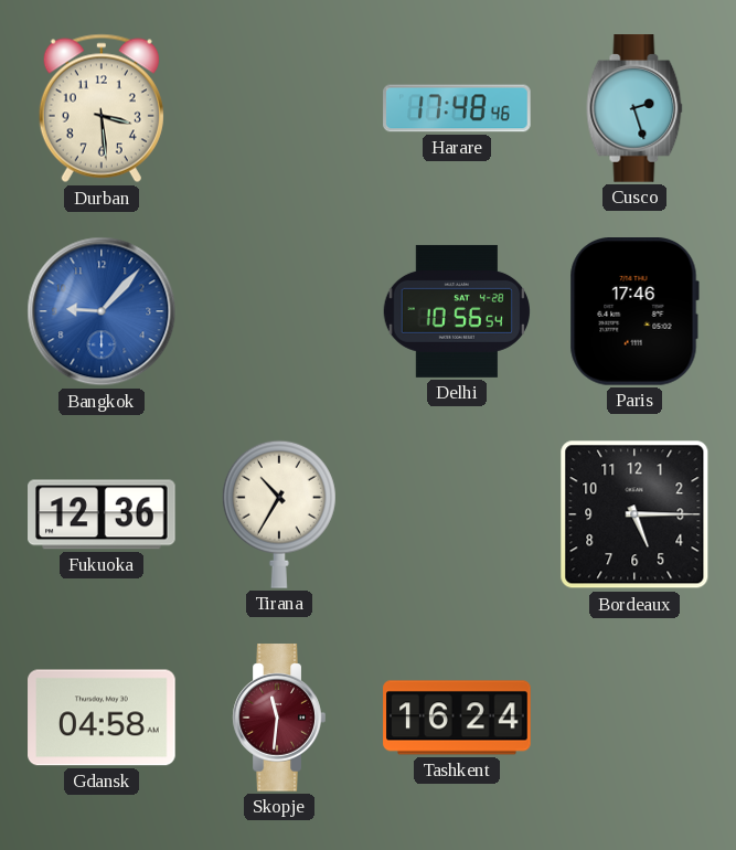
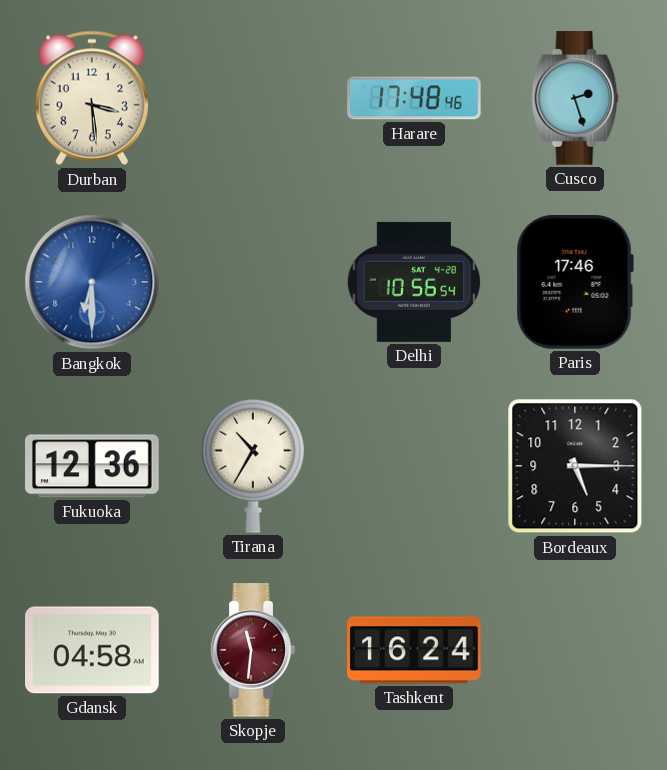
Bangkok: 9:07 -> 6:30 (92, 282)
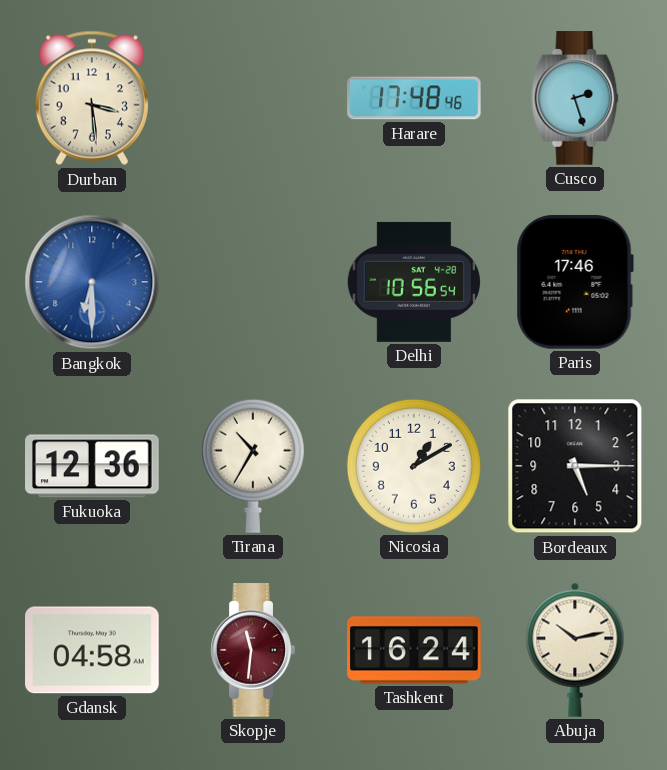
Nicosia: none -> 1:10 (414, 466)
Abuja: none -> 10:13 (575, 650)
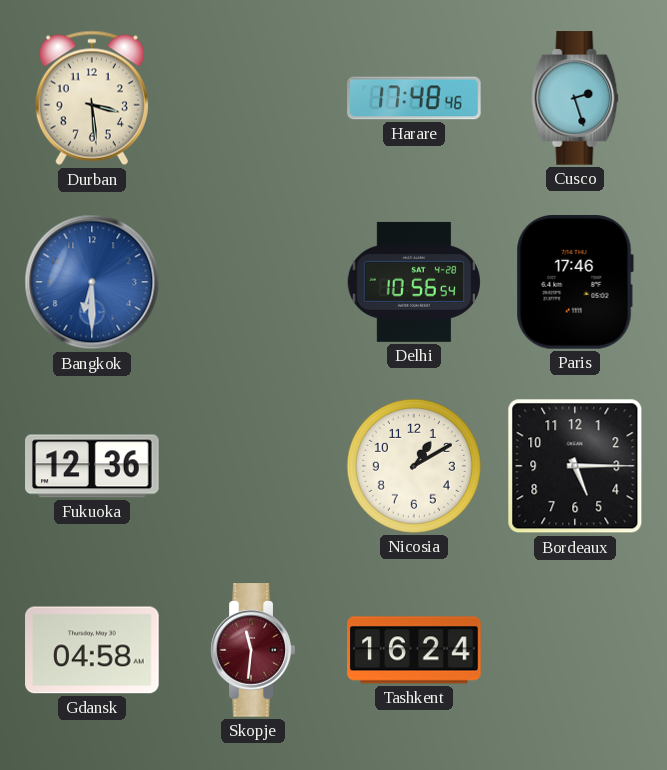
Tirana: 10:35 -> none (253, 466)
Abuja: 10:13 -> none (575, 650)
